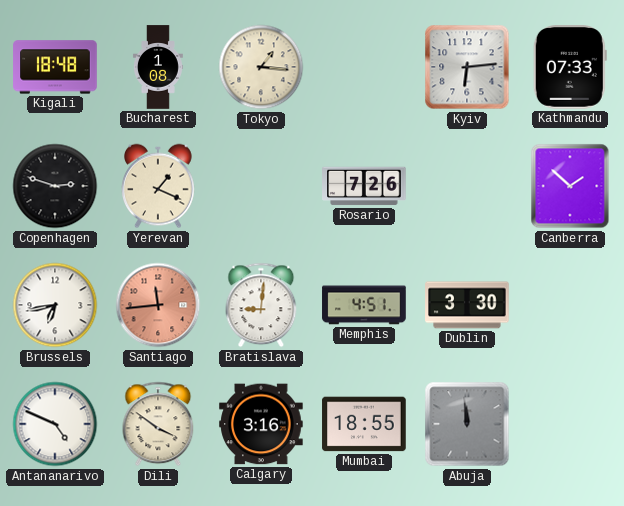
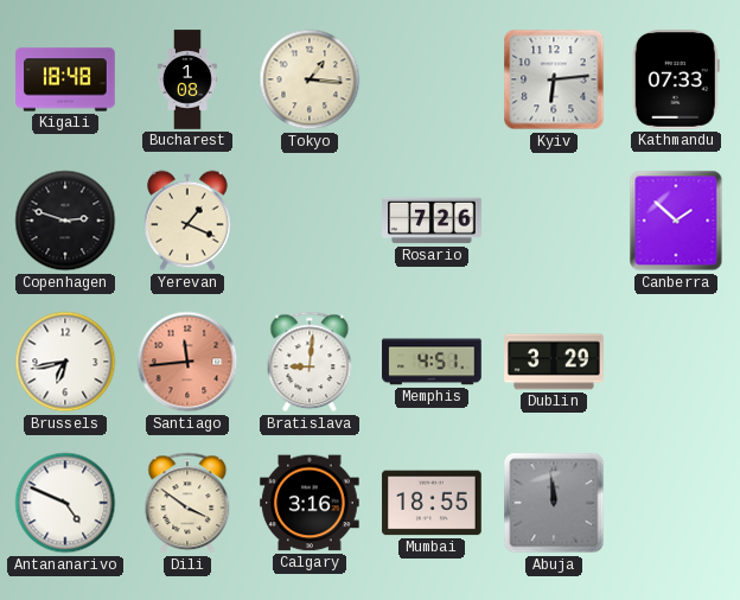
Dublin: 3:30 -> 3:29 (554, 362)
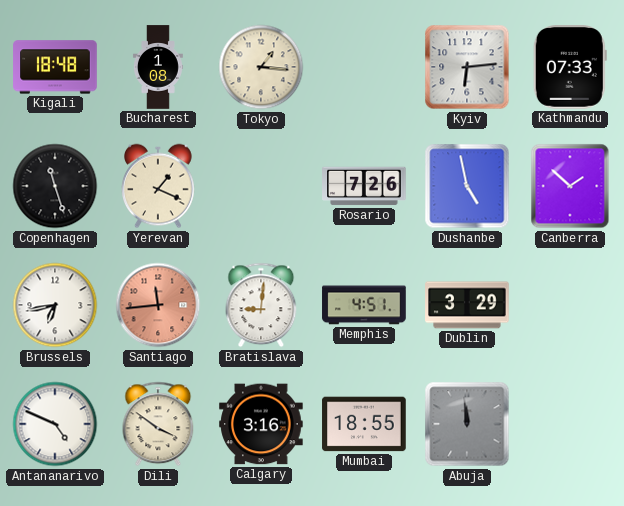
Copenhagen: 2:48 -> 11:27 (55, 186)
Dushanbe: none -> 4:58 (467, 186)
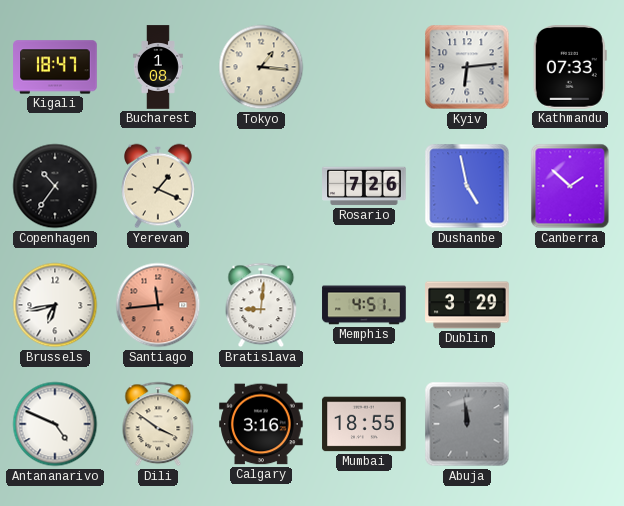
Kigali: 18:48 -> 18:47 (55, 67)
Copenhagen: 11:27 -> 10:36 (55, 186)
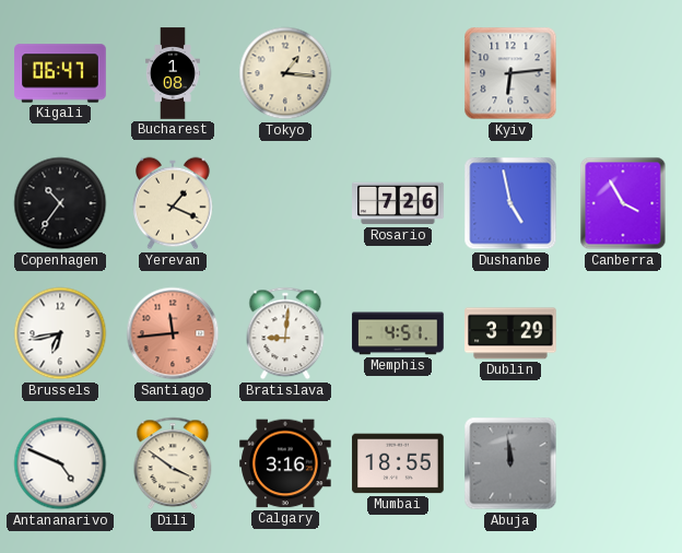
Kigali: 18:47 -> 06:47 (60, 73)
Kathmandu: 07:33 -> none (570, 67)
Canberra: 1:52 -> 3:55 (623, 203)
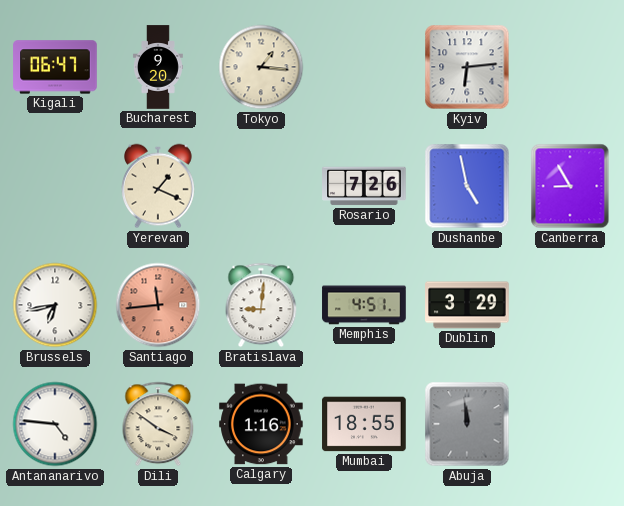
Bucharest: 1:08 -> 9:20 (158, 67)
Copenhagen: 10:36 -> none (60, 203)
Canberra: 3:55 -> 8:55 (570, 186)
Antananarivo: 4:49 -> 4:46 (55, 424)
Calgary: 3:16 -> 1:16 (261, 424)
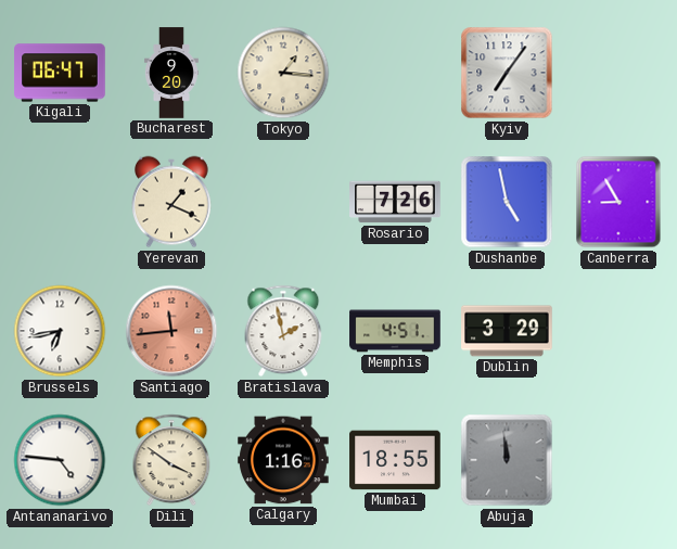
Kyiv: 6:14 -> 7:06 (507, 73)
Bratislava: 9:01 -> 1:58 (283, 331)
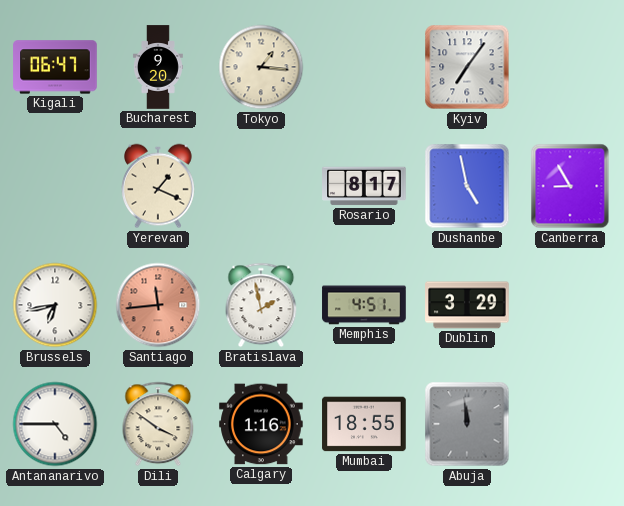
Rosario: 7:26 -> 8:17 (364, 186)
Antananarivo: 4:46 -> 4:45 (55, 424)
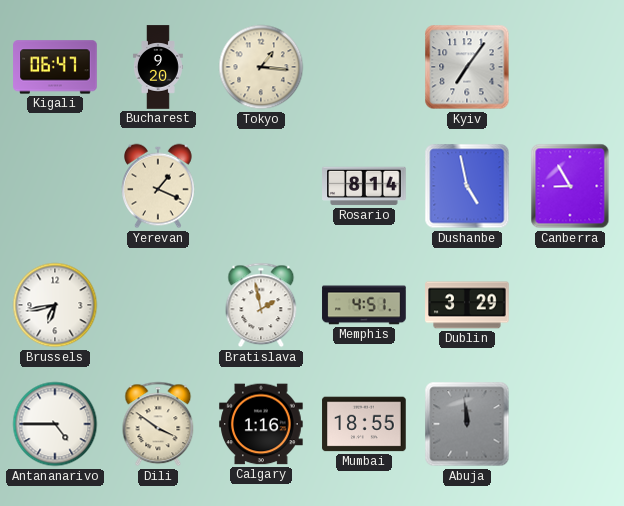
Rosario: 8:17 -> 8:14 (364, 186)
Santiago: 11:44 -> none (158, 305)
